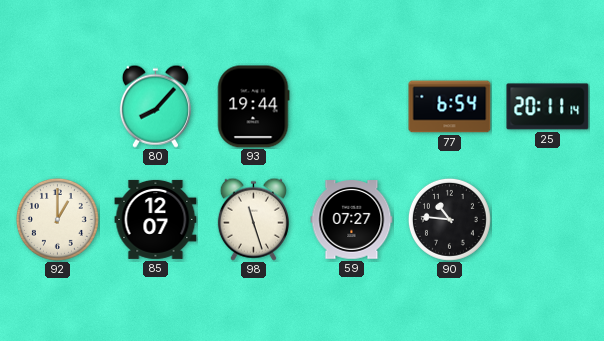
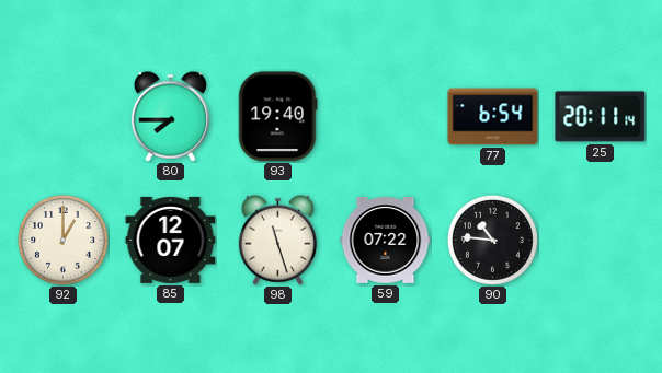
80: 8:07 -> 7:45 (170, 116)
93: 19:44 -> 19:40 (277, 117)
59: 07:27 -> 07:22 (386, 241)
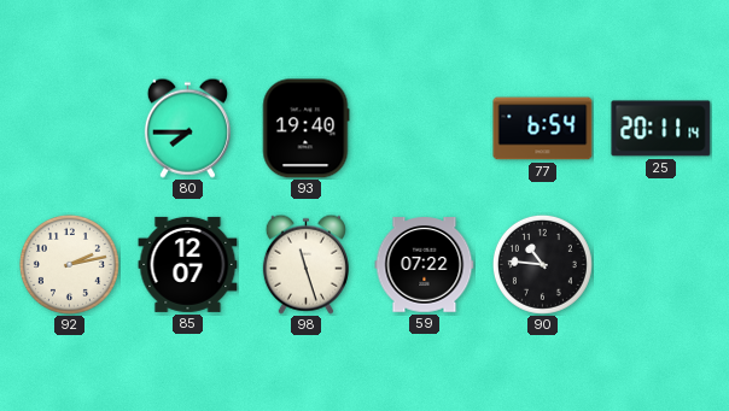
92: 1:00 -> 2:13 (69, 264)
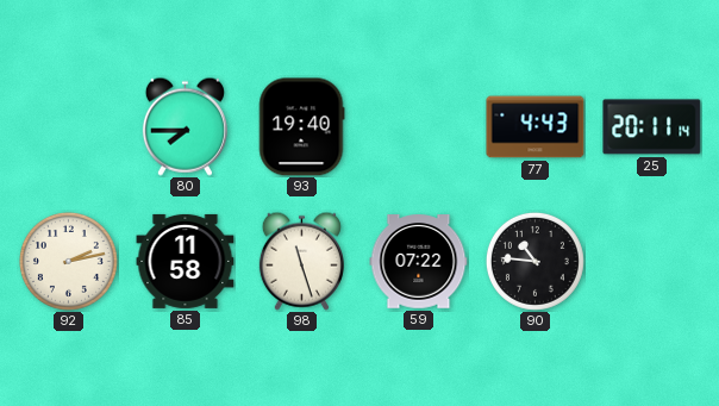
77: 6:54 -> 4:43 (536, 127)
85: 12:07 -> 11:58 (186, 261)
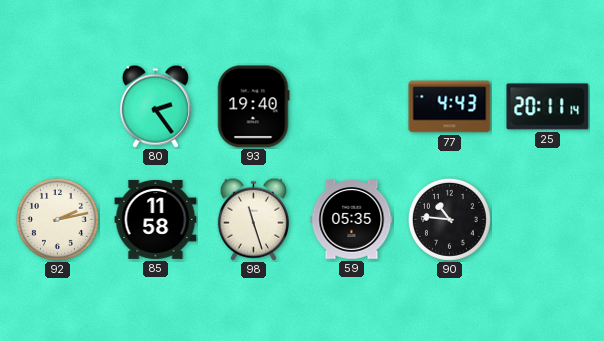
80: 7:45 -> 2:24 (155, 106)
59: 07:22 -> 05:35 (352, 220)
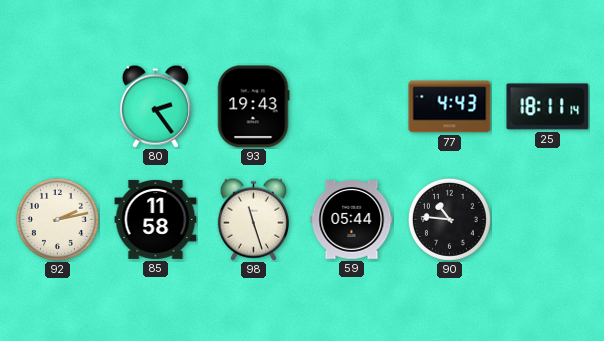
93: 19:40 -> 19:43 (253, 107)
25: 20:11 -> 18:11 (548, 107)
59: 05:35 -> 05:44 (352, 220)
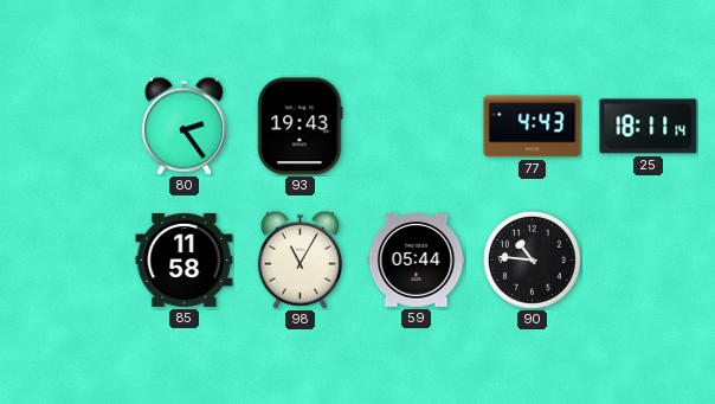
92: 2:13 -> none (57, 219)
98: 11:27 -> 11:05 (299, 259)
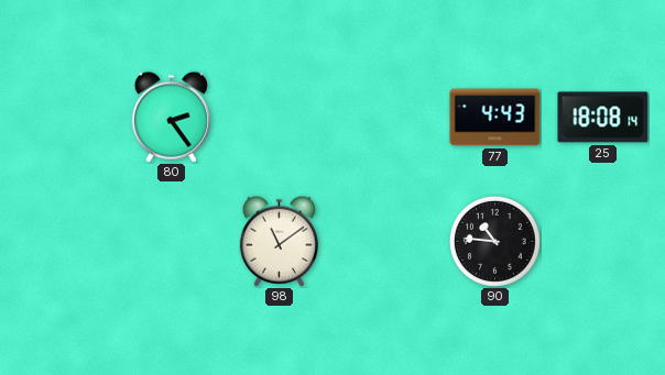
93: 19:43 -> none (299, 127)
25: 18:11 -> 18:08 (603, 118)
85: 11:58 -> none (185, 259)
98: 11:05 -> 11:09 (279, 241)
59: 05:44 -> none (417, 261)
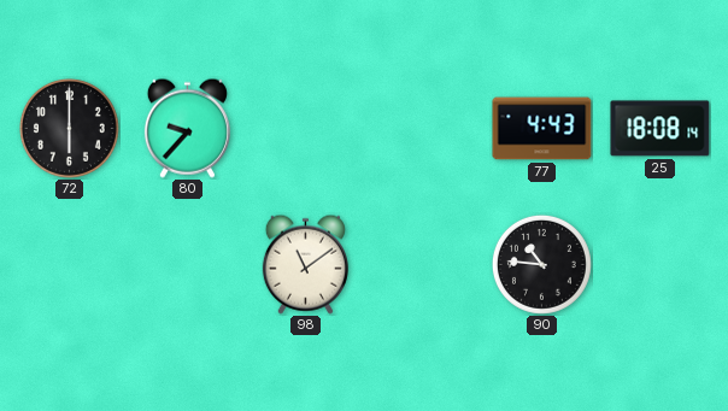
72: none -> 6:00 (69, 128)
80: 2:24 -> 9:37 (187, 128)
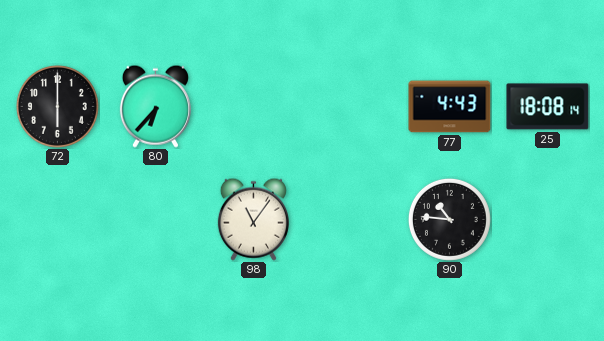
80: 9:37 -> 6:37 (155, 106)
98: 11:09 -> 11:06 (253, 219)
